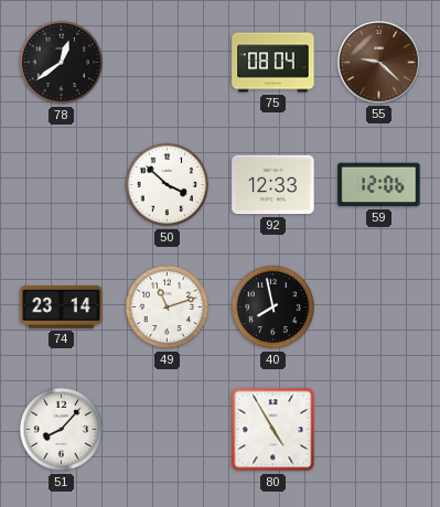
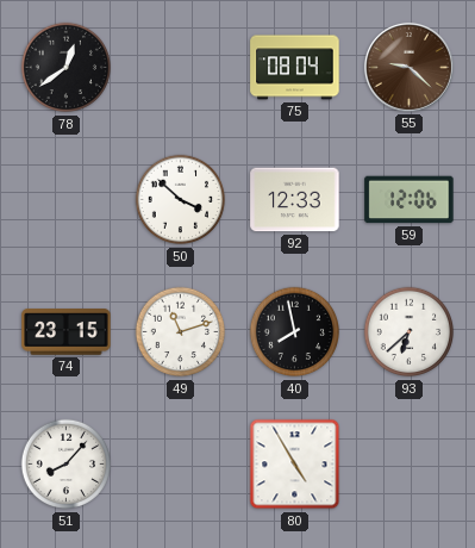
74: 23:14 -> 23:15 (67, 332)
93: none -> 6:38 (410, 332)
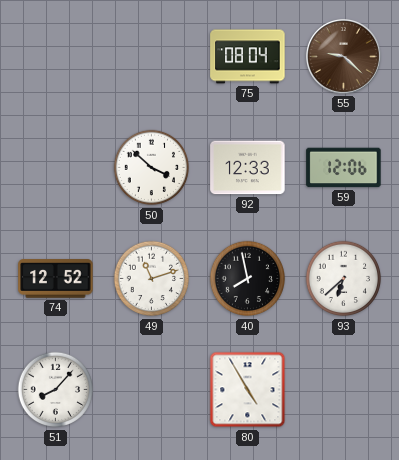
78: 12:39 -> none (67, 68)
74: 23:15 -> 12:52 (56, 279)
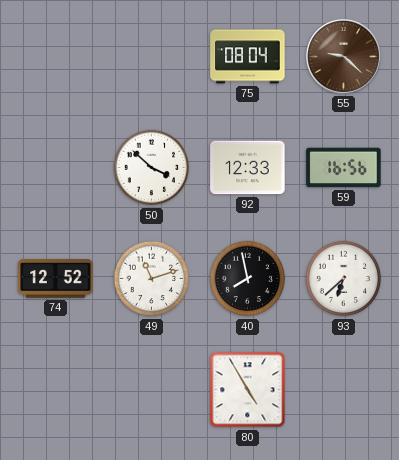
59: 12:06 -> 16:56 (344, 168)
51: 8:07 -> none (56, 390)
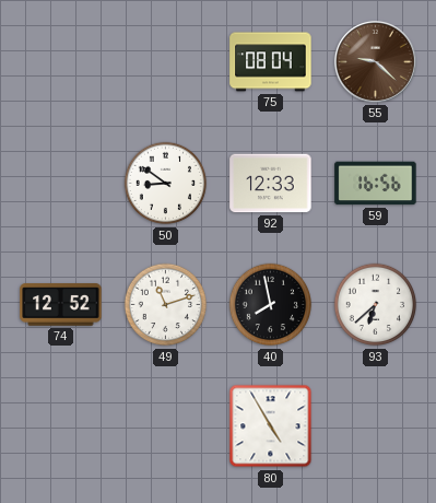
50: 3:52 -> 8:51 (166, 184)
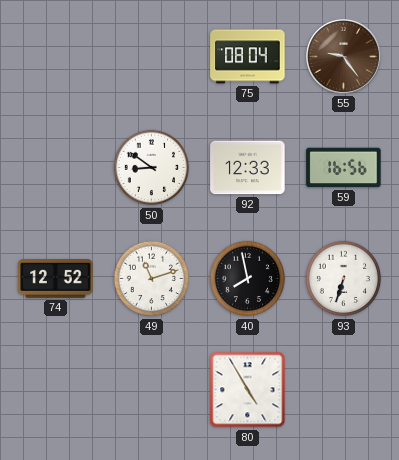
55: 9:22 -> 9:24 (343, 56)
93: 6:38 -> 6:33 (344, 279)
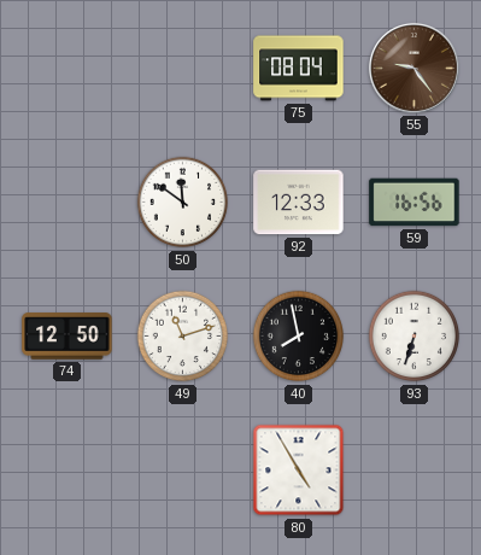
50: 8:51 -> 11:51 (183, 203)
74: 12:52 -> 12:50 (68, 337)
